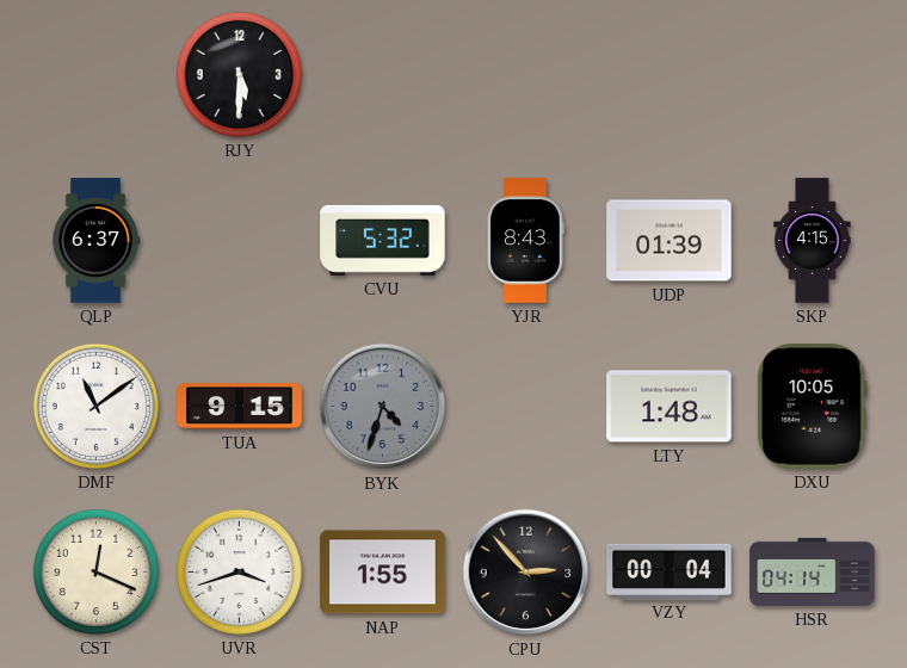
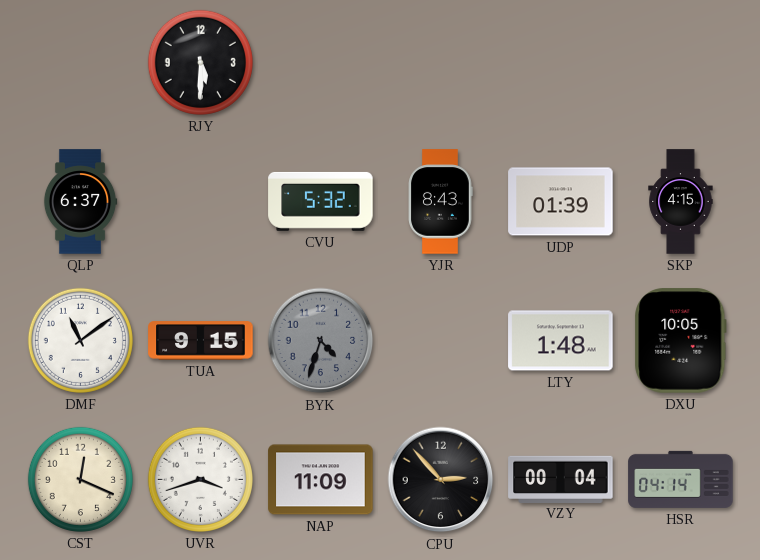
NAP: 1:55 -> 11:09 (321, 480)
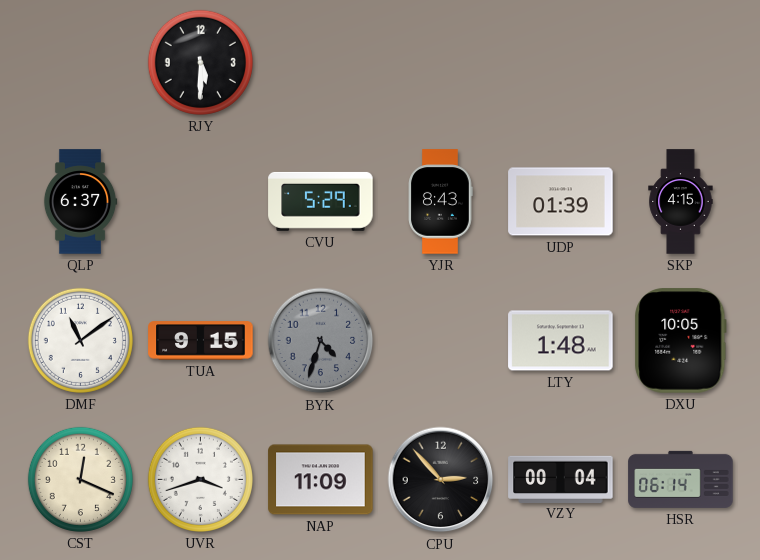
CVU: 5:32 -> 5:29 (321, 201)
HSR: 04:14 -> 06:14 (681, 479)
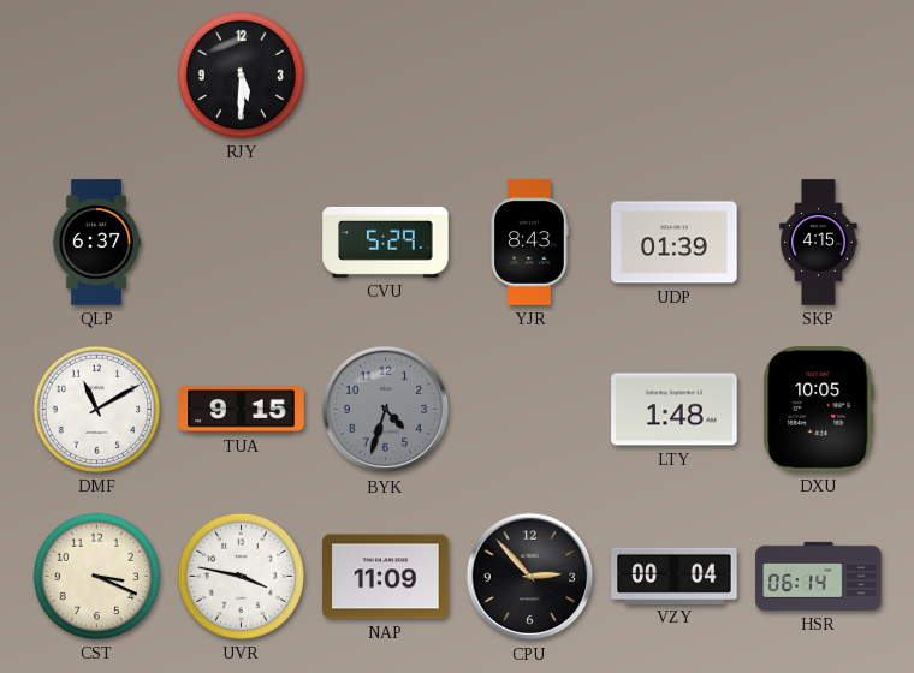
DMF: 11:09 -> 11:10 (96, 409)
CST: 12:19 -> 3:19 (96, 576)
UVR: 3:42 -> 3:47 (241, 576)
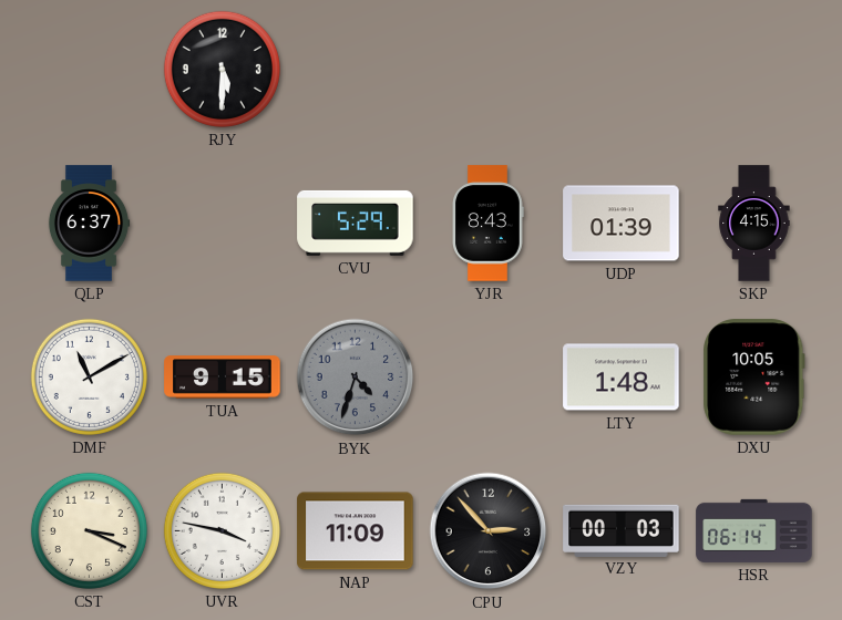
VZY: 00:04 -> 00:03 (622, 530)
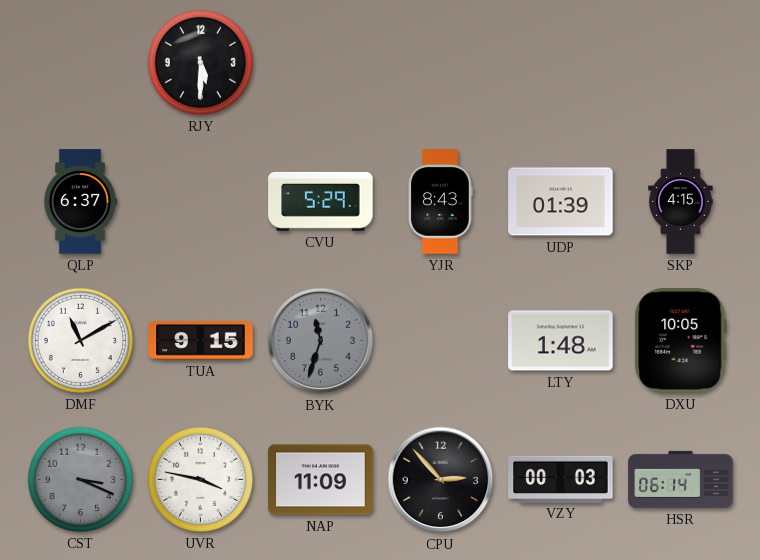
BYK: 4:33 -> 11:33 (321, 341)
CST dial: cream -> grey (80, 479)
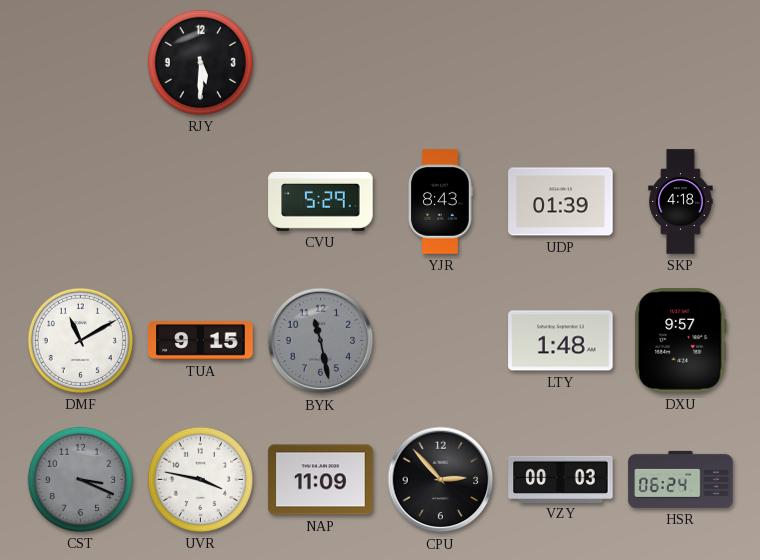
QLP: 6:37 -> none (80, 202)
SKP: 4:15 -> 4:18 (681, 202)
BYK: 11:33 -> 11:28 (321, 341)
DXU: 10:05 -> 9:57 (681, 341)
HSR: 06:14 -> 06:24 (681, 479)
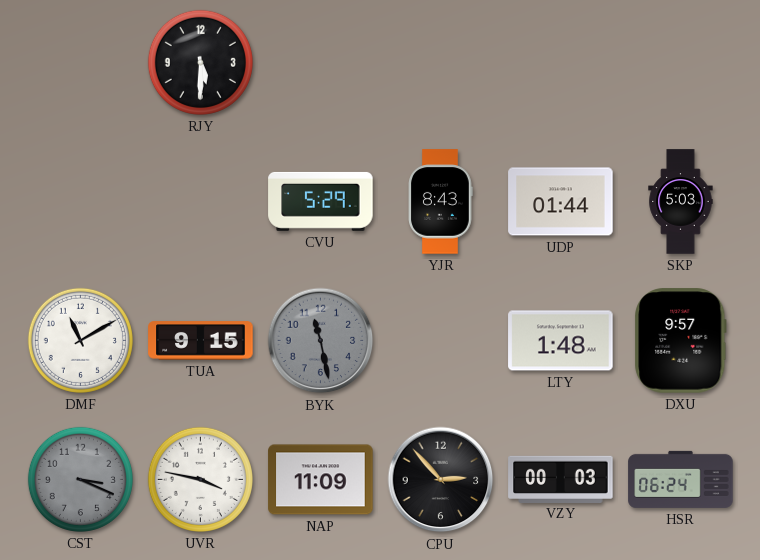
UDP: 01:39 -> 01:44 (561, 202)
SKP: 4:18 -> 5:03 (681, 202)
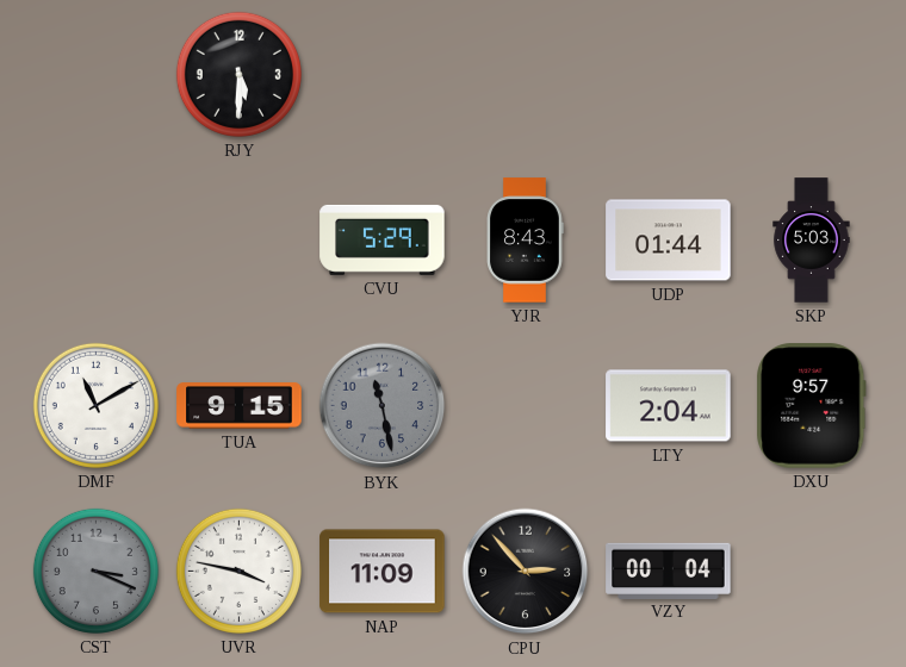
LTY: 1:48 -> 2:04 (669, 406)
VZY: 00:03 -> 00:04 (669, 571)
HSR: 06:24 -> none (681, 479)
